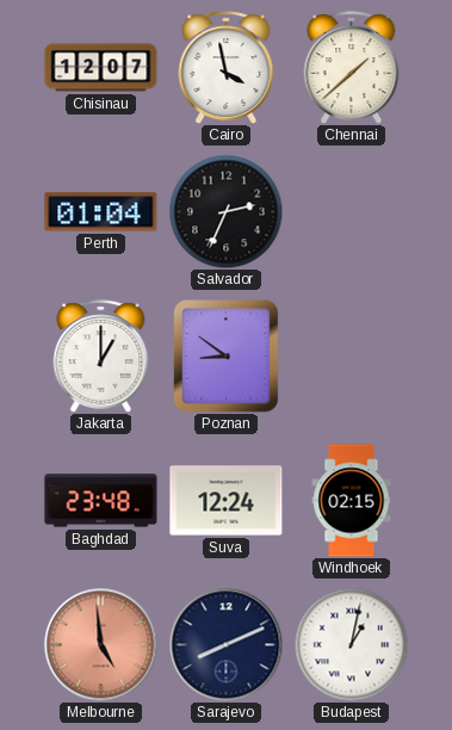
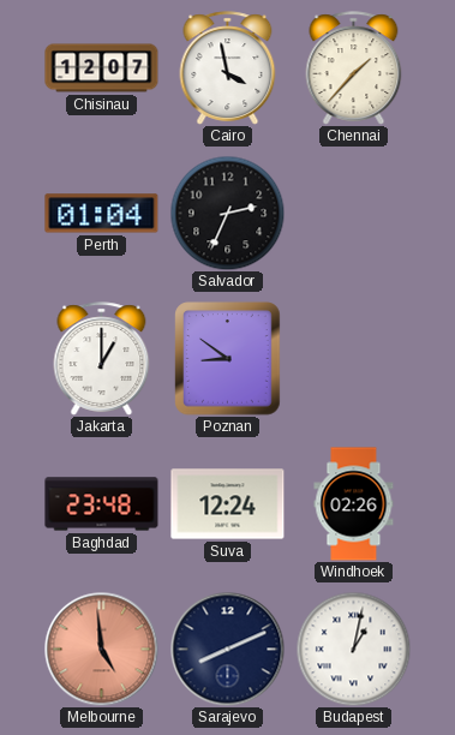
Chennai: 1:38 -> 1:37 (354, 68)
Windhoek: 02:15 -> 02:26 (354, 504)
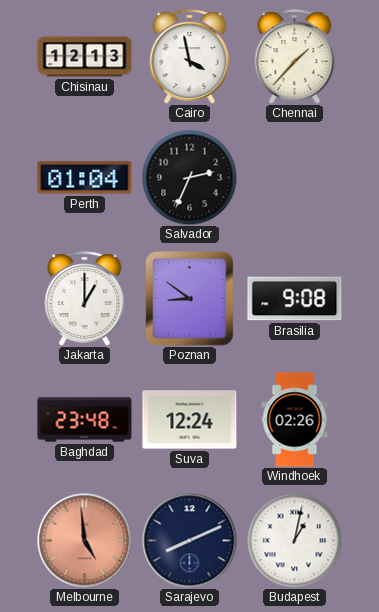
Chisinau: 12:07 -> 12:13 (85, 57)
Brasilia: none -> 9:08 (295, 299)
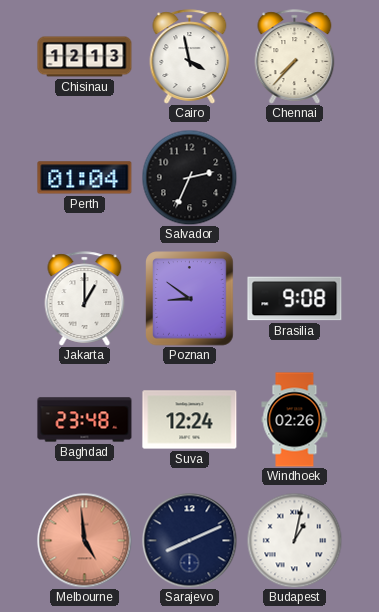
Chennai: 1:37 -> 7:37 (295, 57)
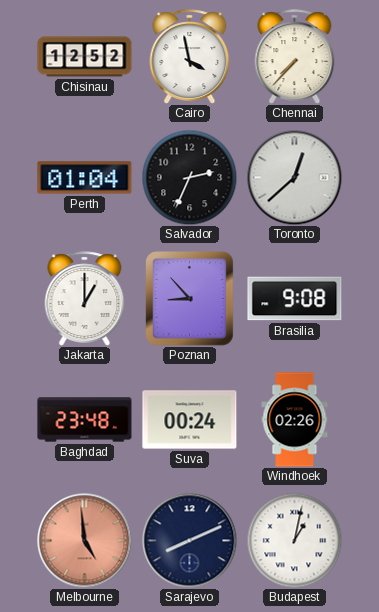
Chisinau: 12:13 -> 12:52 (85, 57)
Toronto: none -> 12:38 (294, 177)
Poznan: 8:51 -> 8:53 (190, 299)
Suva: 12:24 -> 00:24 (190, 420)
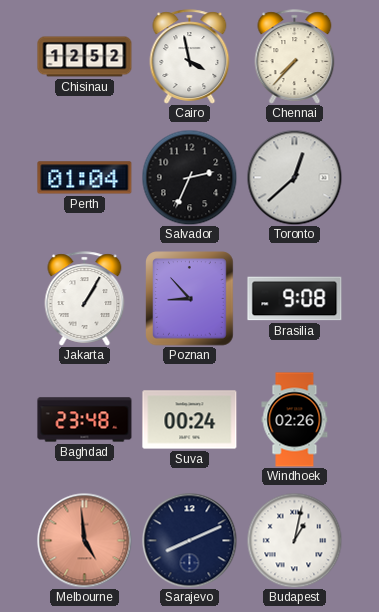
Jakarta: 1:00 -> 1:05 (85, 299)
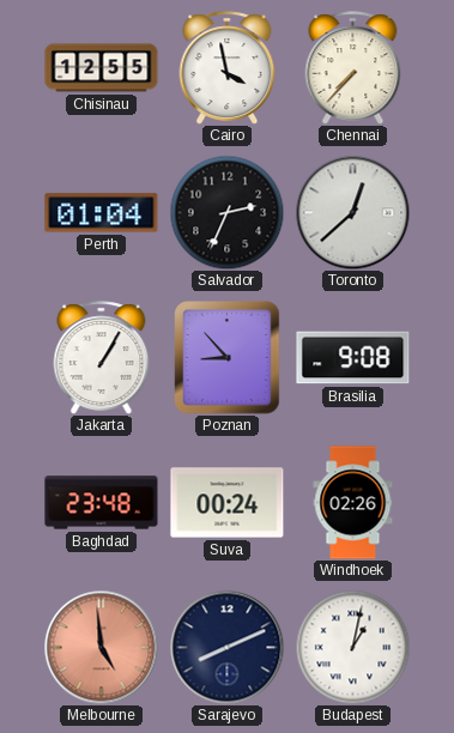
Chisinau: 12:52 -> 12:55 (102, 68)
